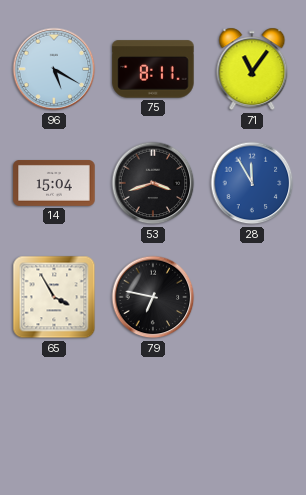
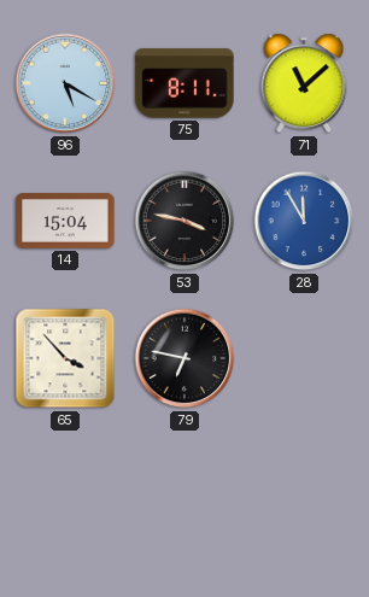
71: 11:06 -> 11:08 (304, 83)
53: 3:42 -> 3:47 (184, 221)
65: 3:55 -> 3:53 (65, 358)
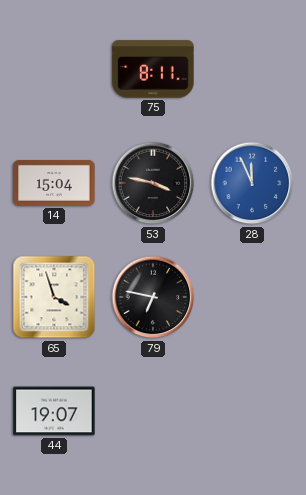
96: 5:20 -> none (65, 83)
71: 11:08 -> none (304, 83)
28: 11:55 -> 11:56 (252, 183)
65: 3:53 -> 3:57 (54, 297)
44: none -> 19:07 (54, 411)
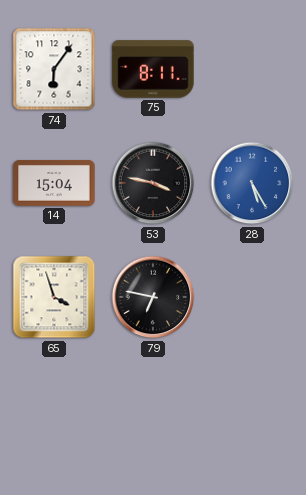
74: none -> 6:06 (54, 69)
28: 11:56 -> 5:25 (252, 183)
44: 19:07 -> none (54, 411)
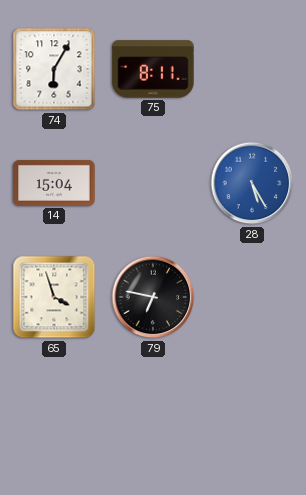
74: 6:06 -> 6:05 (54, 69)
53: 3:47 -> none (153, 183)
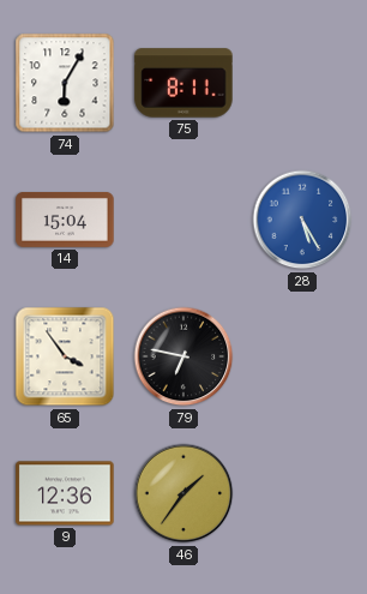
65: 3:57 -> 3:54 (65, 356)
9: none -> 12:36 (65, 493)
46: none -> 1:36 (183, 493)
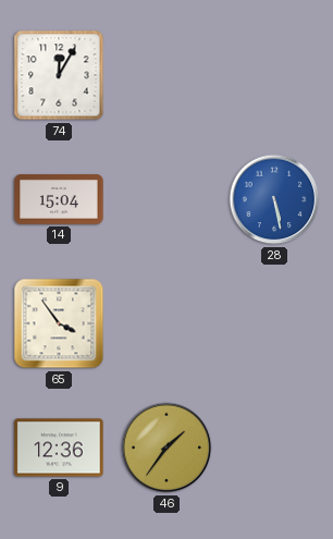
74: 6:05 -> 12:05 (59, 75)
75: 8:11 -> none (183, 83)
28: 5:25 -> 5:28 (274, 199)
79: 6:47 -> none (183, 356)
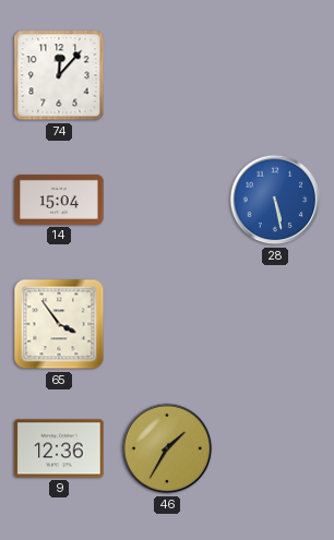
74: 12:05 -> 12:07 (59, 75)
46: 1:36 -> 1:35 (167, 448)
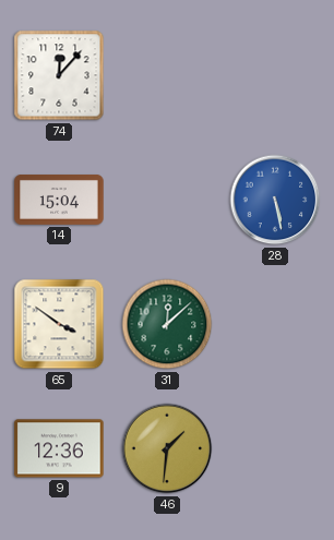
65: 3:54 -> 3:51 (59, 324)
31: none -> 12:08 (167, 324)
46: 1:35 -> 1:31 (167, 448)
